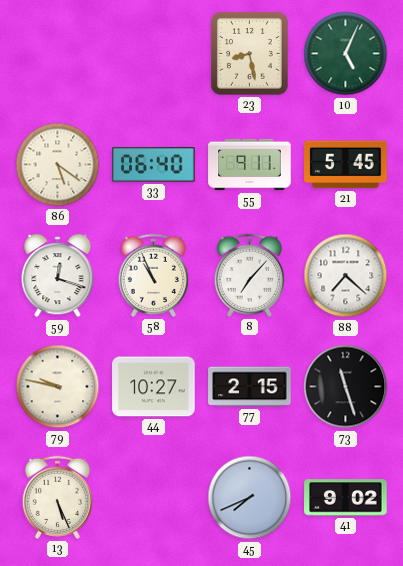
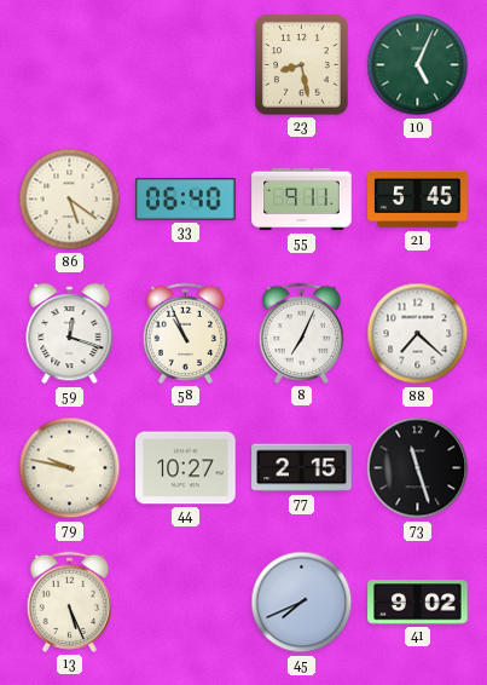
8: 7:07 -> 7:04 (301, 333)
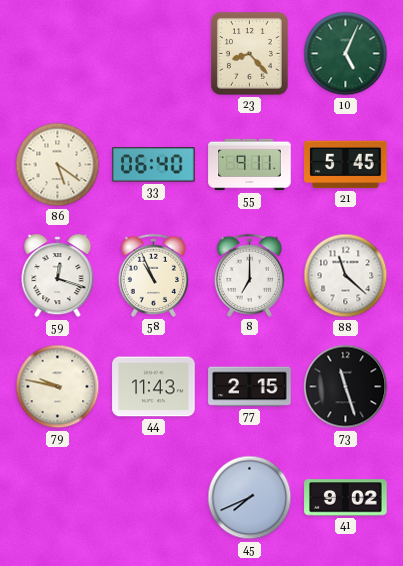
23: 8:28 -> 8:23 (250, 54)
8: 7:04 -> 7:00 (249, 275)
88: 7:22 -> 11:22 (346, 276)
44: 10:27 -> 11:43 (154, 387)
13: 5:26 -> none (69, 601)
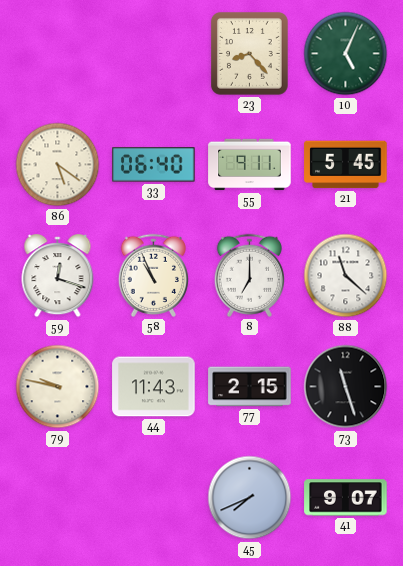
41: 9:02 -> 9:07 (346, 498)
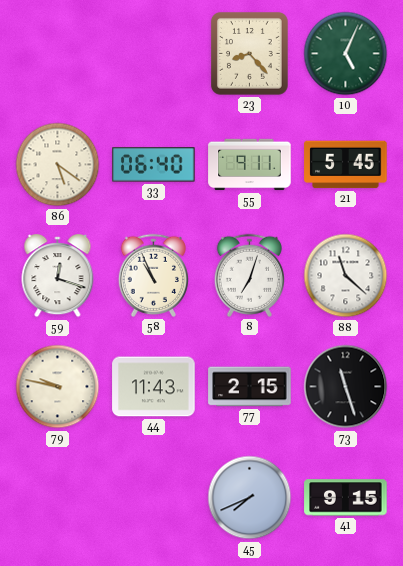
8: 7:00 -> 7:03 (249, 275)
41: 9:07 -> 9:15 (346, 498)
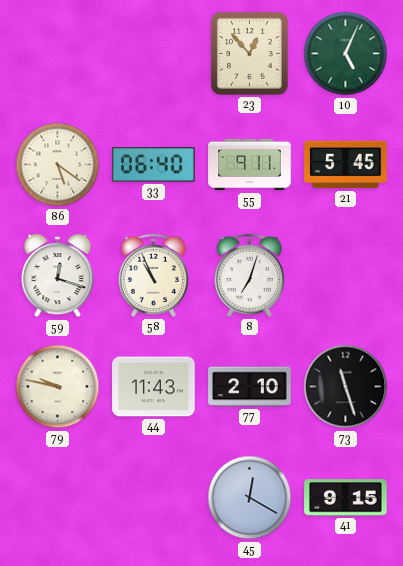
23: 8:23 -> 12:53 (250, 54)
88: 11:22 -> none (346, 276)
77: 2:15 -> 2:10 (250, 387)
45: 7:41 -> 12:20 (250, 498)
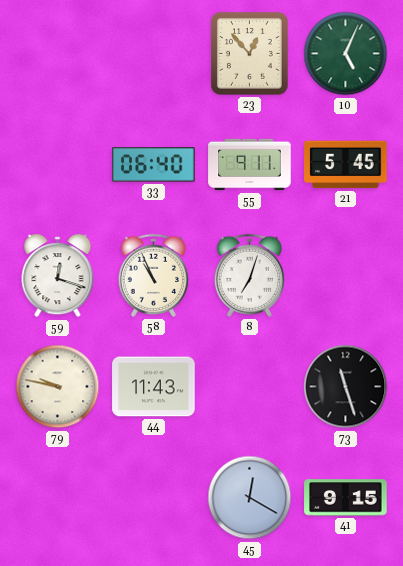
86: 5:21 -> none (58, 165)
77: 2:10 -> none (250, 387)
